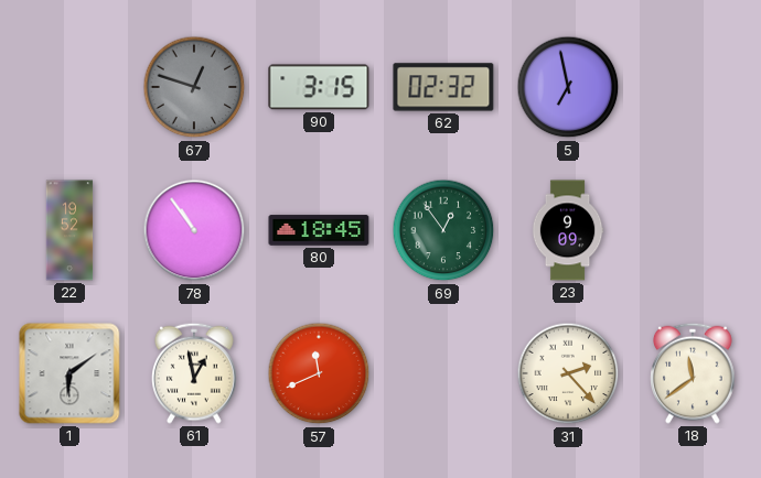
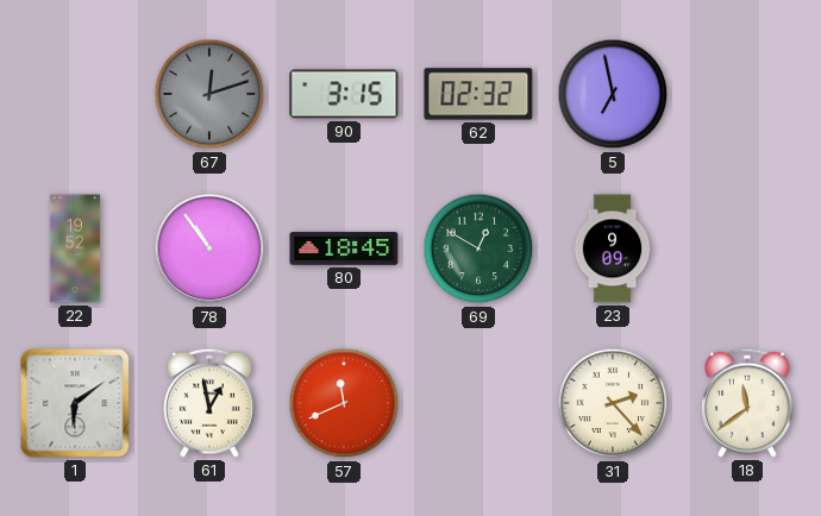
67: 12:48 -> 12:12 (209, 94)
69: 12:54 -> 12:50 (478, 248)
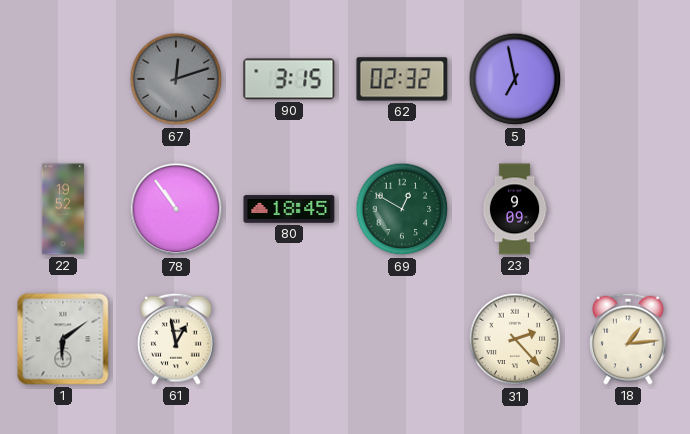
57: 11:41 -> none (344, 403)
18: 11:39 -> 1:14 (629, 339)
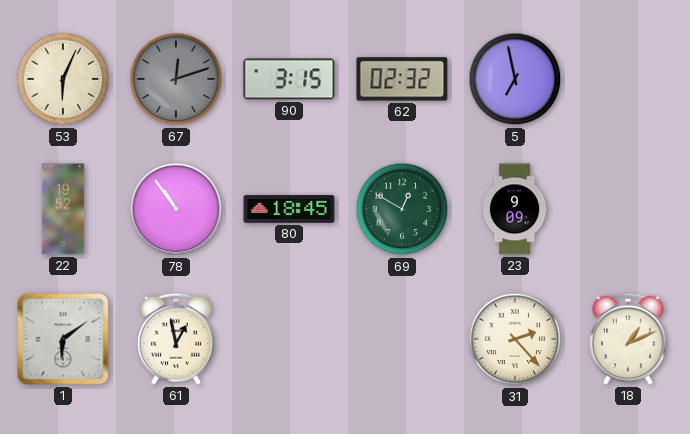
53: none -> 6:04 (63, 79)
18: 1:14 -> 1:11 (629, 339)
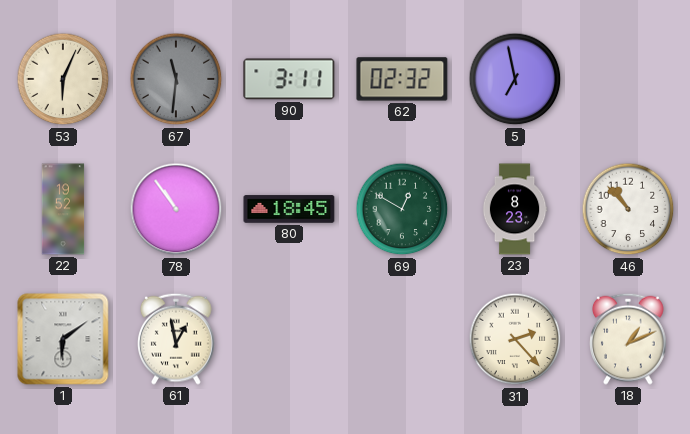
67: 12:12 -> 11:31 (176, 79)
90: 3:15 -> 3:11 (289, 79)
23: 9:09 -> 8:23 (515, 209)
46: none -> 10:53 (628, 209)
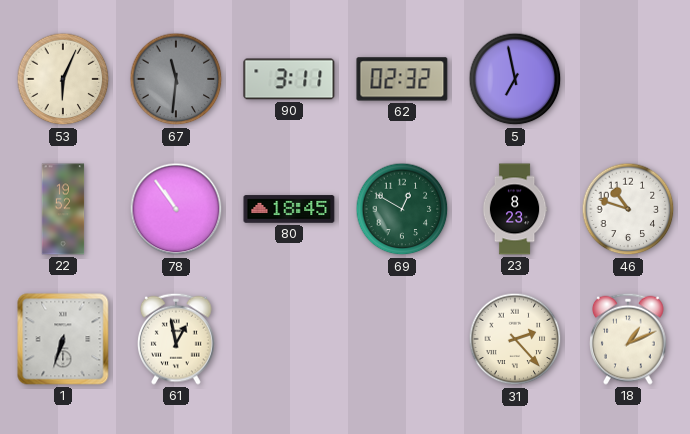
46: 10:53 -> 10:48 (628, 209)
1: 6:09 -> 6:33 (63, 339)
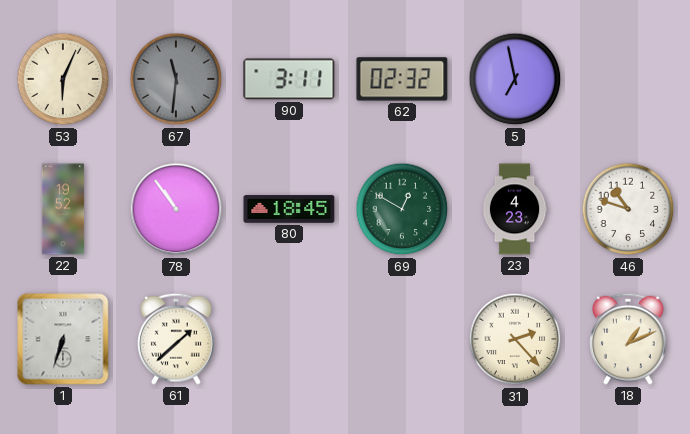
23: 8:23 -> 4:23 (515, 209)
61: 12:58 -> 1:38 (177, 339)
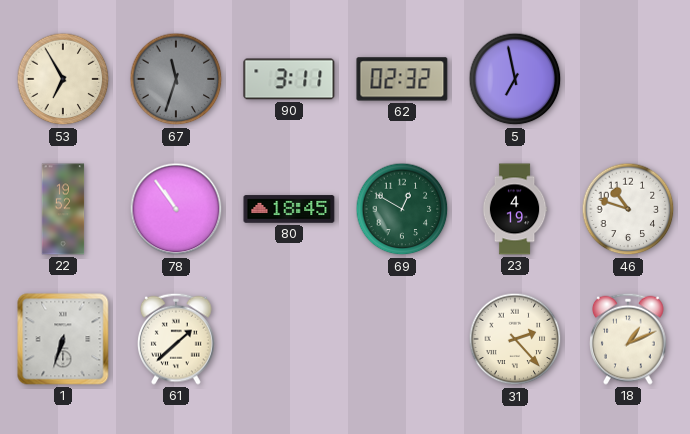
53: 6:04 -> 6:55 (63, 79)
67: 11:31 -> 11:33 (176, 79)
23: 4:23 -> 4:19 (515, 209)
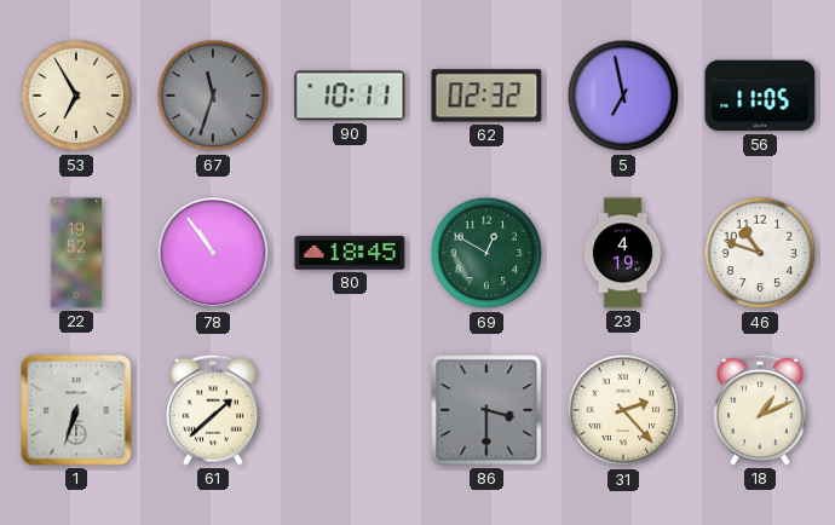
90: 3:11 -> 10:11 (350, 96)
56: none -> 11:05 (760, 96)
86: none -> 3:30 (486, 410)
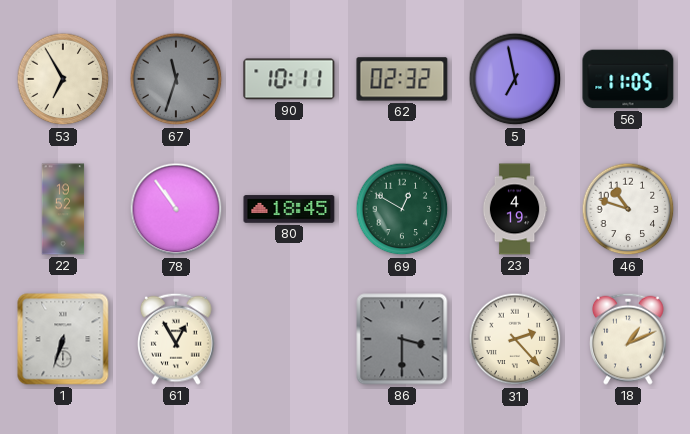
61: 1:38 -> 12:55 (177, 339)
